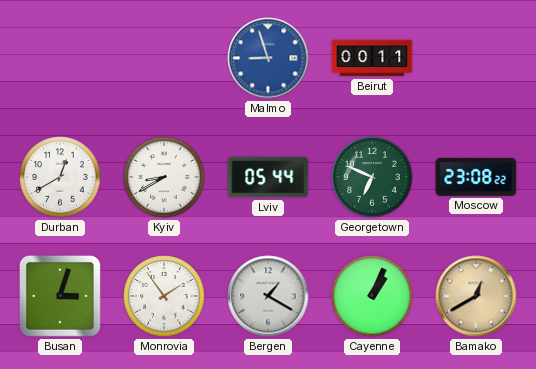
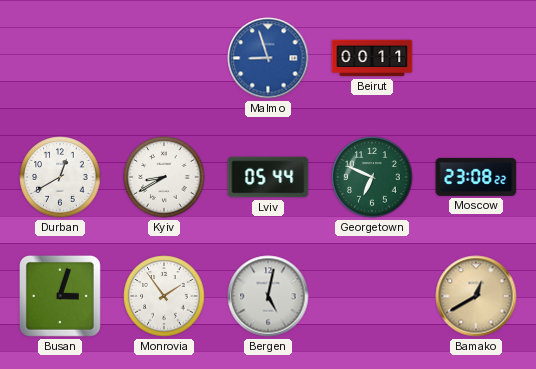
Bergen: 1:20 -> 5:02 (268, 296)
Cayenne: 1:04 -> none (372, 296)
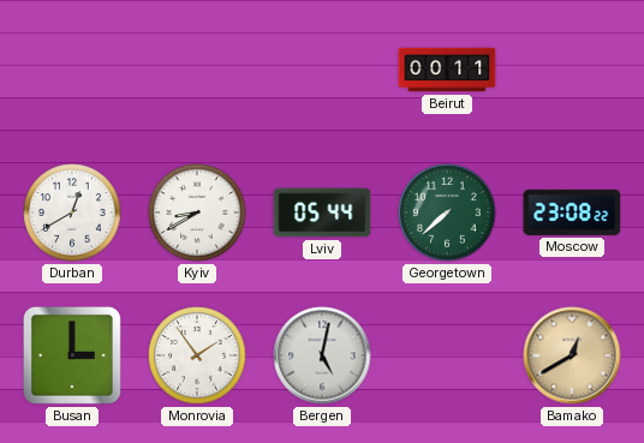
Malmo: 8:57 -> none (268, 58)
Georgetown: 6:49 -> 7:38 (447, 212)
Busan: 3:03 -> 3:00 (72, 355)
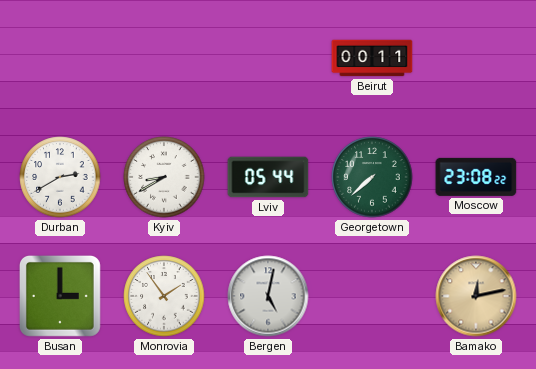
Durban: 12:40 -> 2:40 (60, 177)
Bamako: 12:40 -> 12:13 (476, 296)
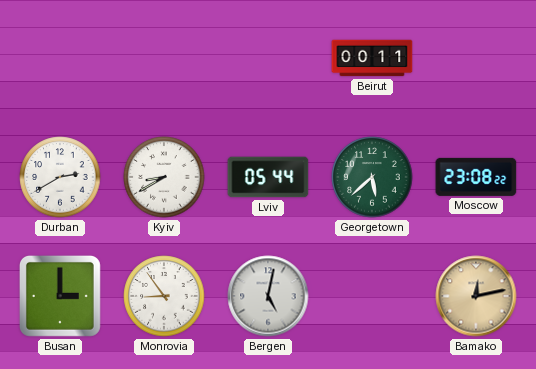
Georgetown: 7:38 -> 5:38 (372, 177)
Monrovia: 1:54 -> 8:54 (164, 296)
